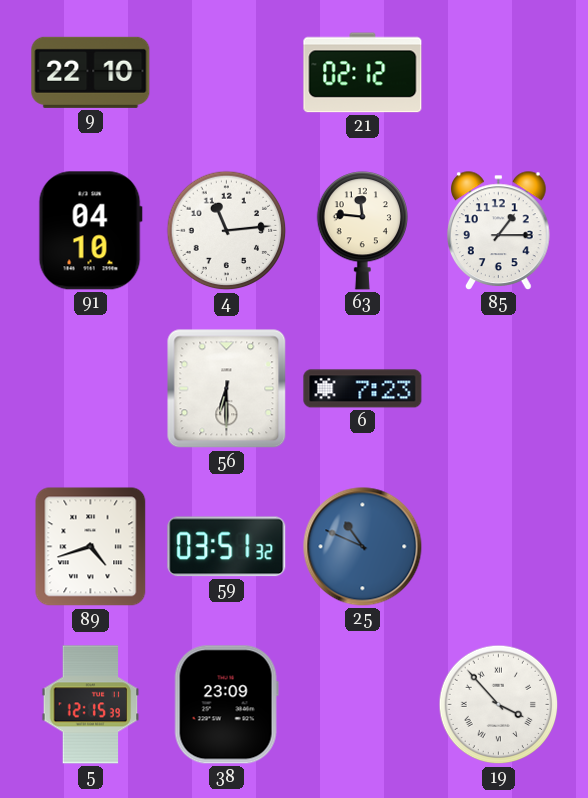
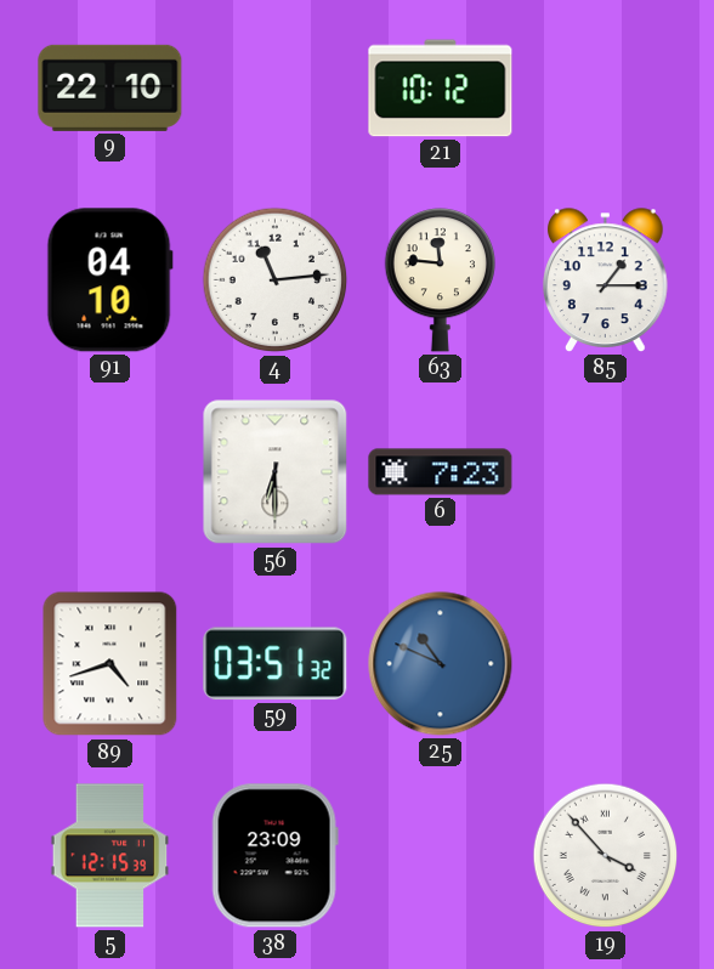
21: 02:12 -> 10:12 (441, 89)
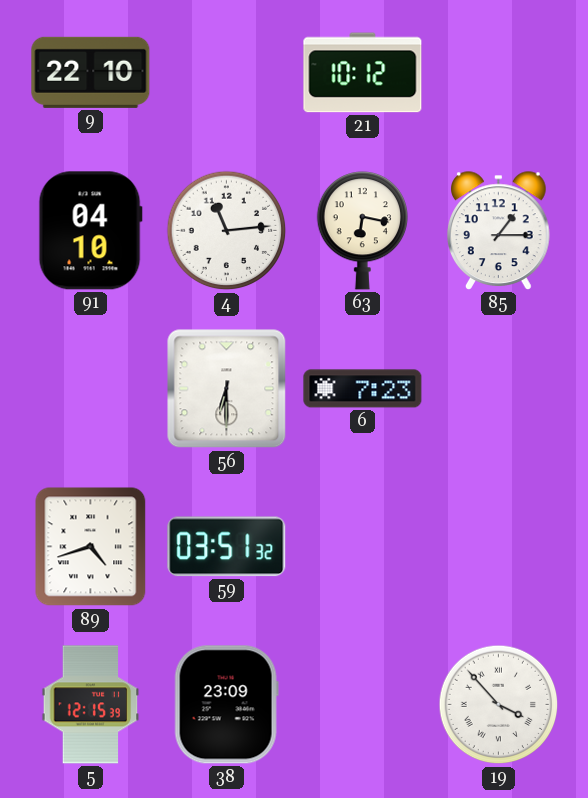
63: 11:46 -> 6:17 (362, 231)
25: 10:49 -> none (441, 664)
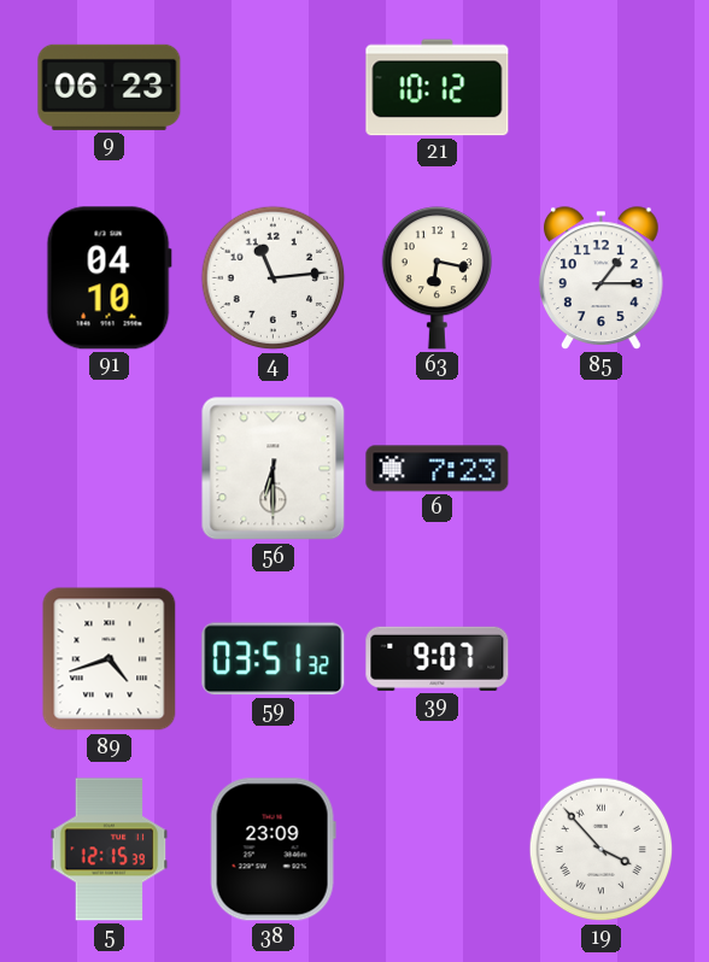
9: 22:10 -> 06:23 (110, 87)
39: none -> 9:07 (438, 658)
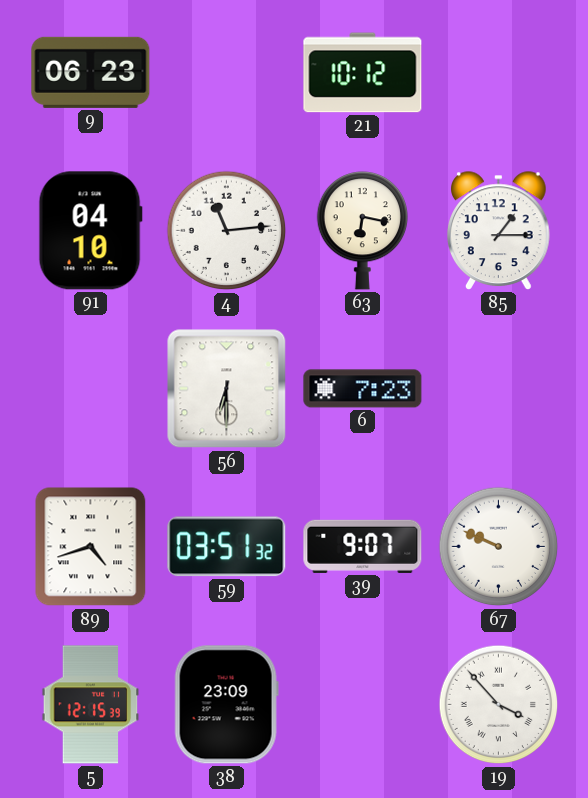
67: none -> 9:49 (499, 547)
